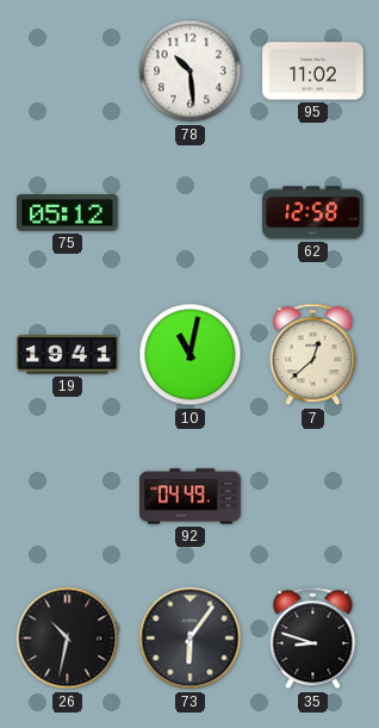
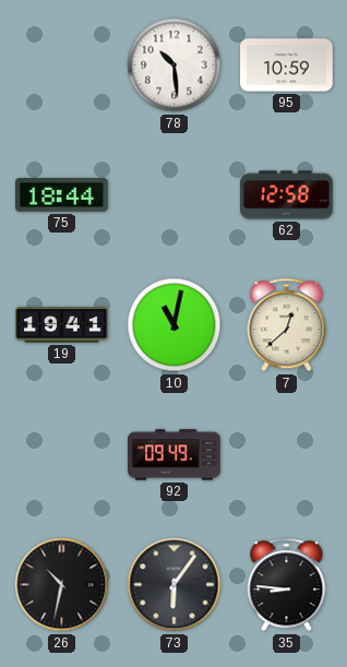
95: 11:02 -> 10:59 (287, 65)
75: 05:12 -> 18:44 (62, 195)
92: 04:49 -> 09:49 (175, 455)
35: 8:48 -> 8:46 (287, 585)
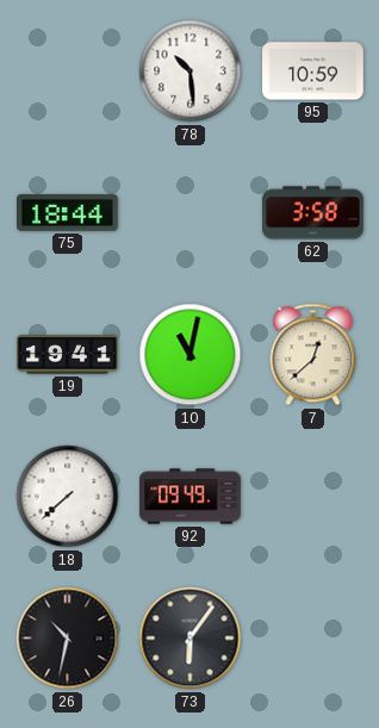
62: 12:58 -> 3:58 (313, 213)
18: none -> 7:38 (68, 497)
35: 8:46 -> none (287, 585)
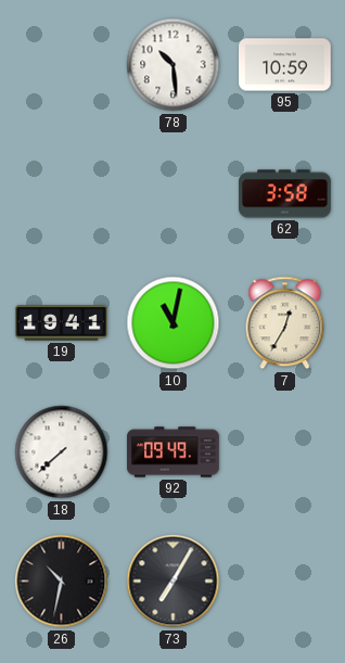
75: 18:44 -> none (68, 213)
7: 12:38 -> 12:35 (285, 323)
73: 6:06 -> 7:05 (174, 582)
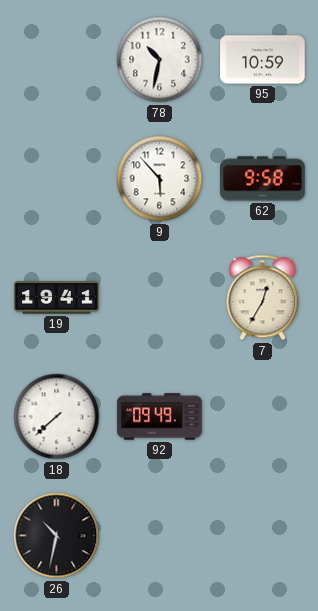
78: 10:29 -> 10:32 (160, 60)
9: none -> 5:53 (160, 179)
62: 3:58 -> 9:58 (263, 179)
10: 11:02 -> none (174, 323)
73: 7:05 -> none (174, 582)
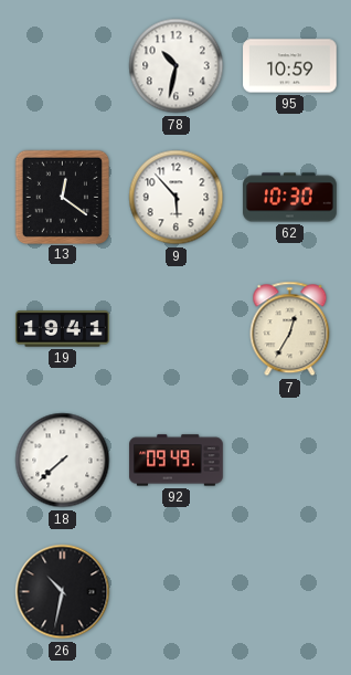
13: none -> 12:21 (62, 197)
62: 9:58 -> 10:30 (290, 198)
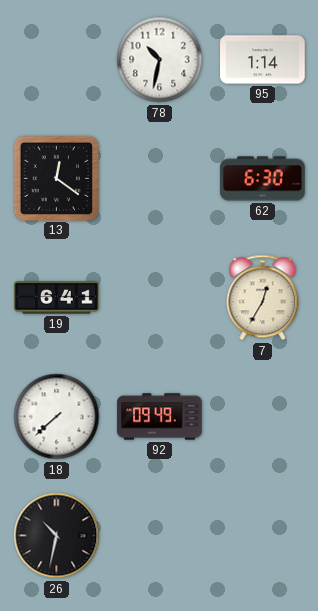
95: 10:59 -> 1:14 (263, 60)
9: 5:53 -> none (177, 198)
62: 10:30 -> 6:30 (263, 179)
19: 19:41 -> 6:41 (57, 298)
